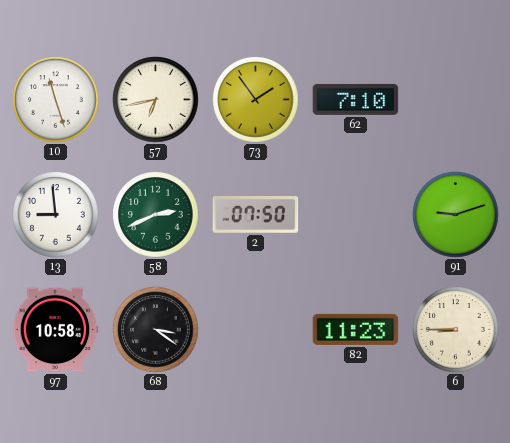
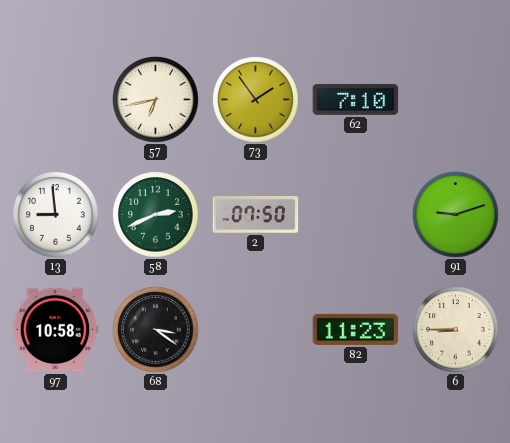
10: 11:27 -> none (56, 100)
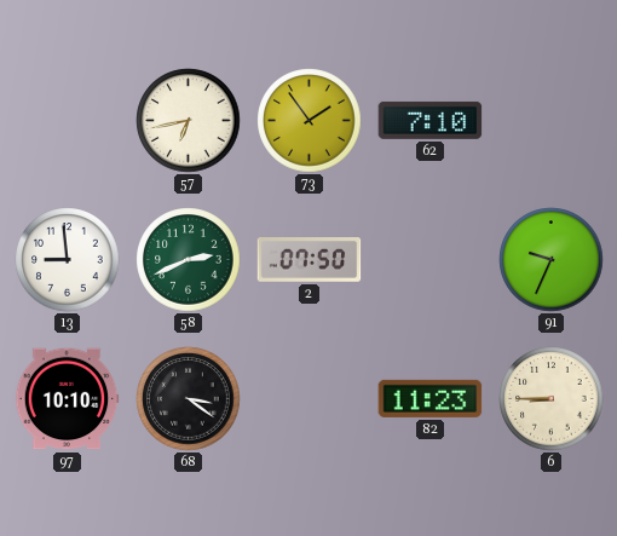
91: 9:12 -> 9:34 (552, 260)
97: 10:58 -> 10:10 (67, 399)
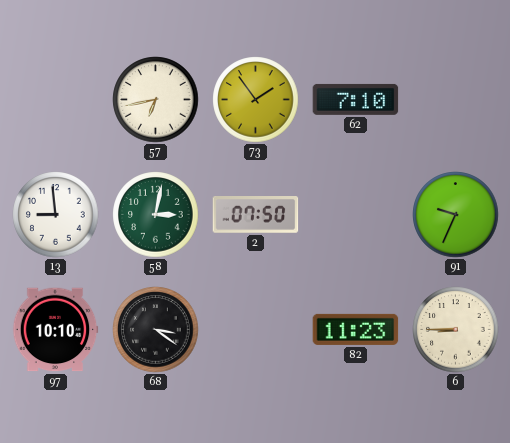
58: 2:41 -> 3:02 (156, 215)
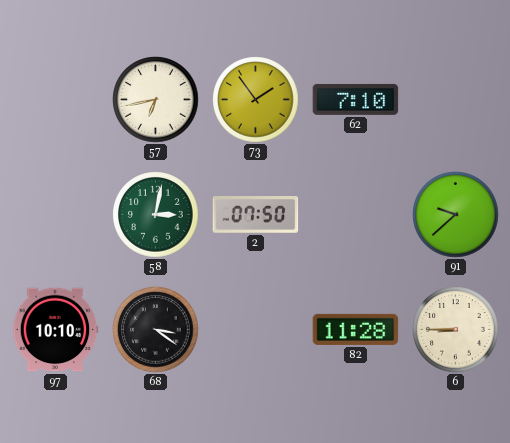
13: 8:59 -> none (56, 215)
91: 9:34 -> 9:38 (456, 215)
82: 11:23 -> 11:28 (356, 329)
